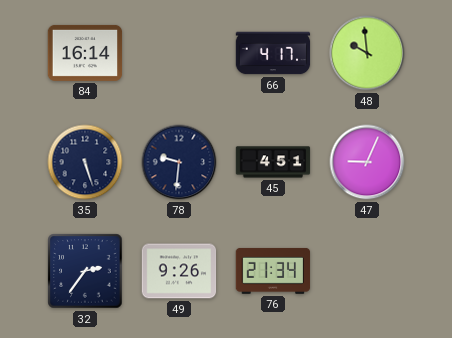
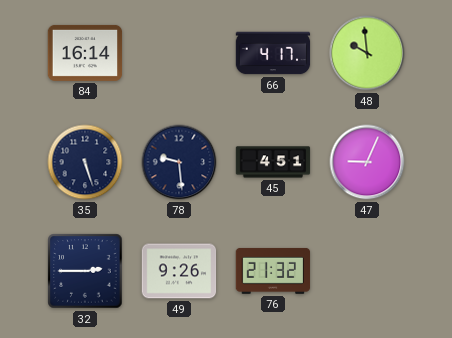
78: 9:31 -> 9:29 (179, 162)
32: 2:36 -> 2:45 (85, 271)
76: 21:34 -> 21:32 (273, 271)
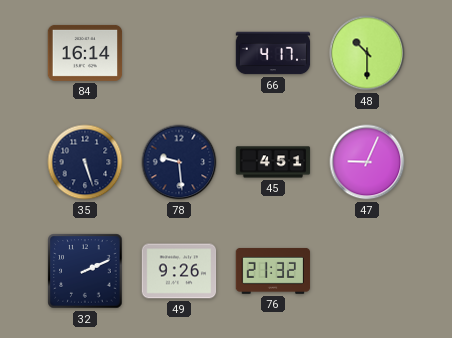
48: 9:59 -> 10:30 (367, 53)
32: 2:45 -> 2:11 (85, 271)
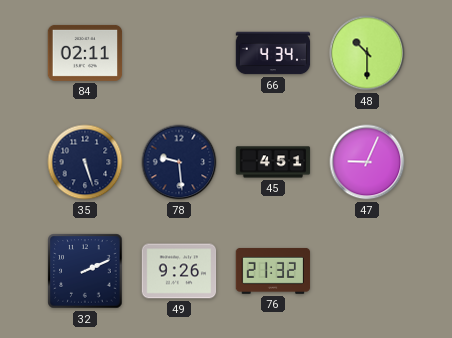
84: 16:14 -> 02:11 (85, 53)
66: 4:17 -> 4:34 (273, 53)
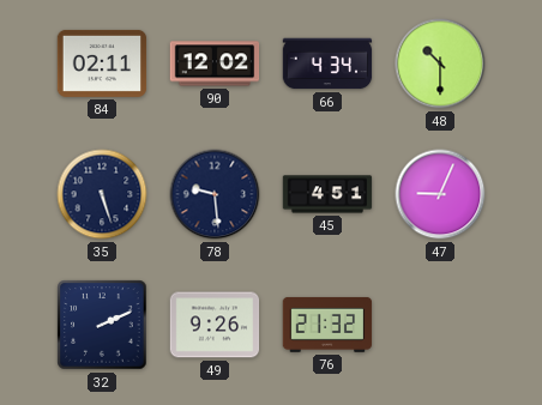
90: none -> 12:02 (215, 64)
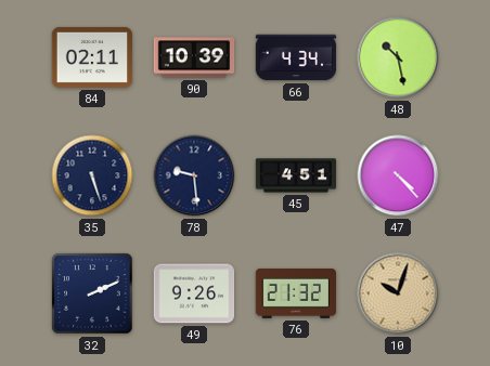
90: 12:02 -> 10:39 (194, 57)
48: 10:30 -> 10:28 (398, 57)
47: 9:04 -> 4:23 (398, 175)
10: none -> 10:03 (398, 293)
